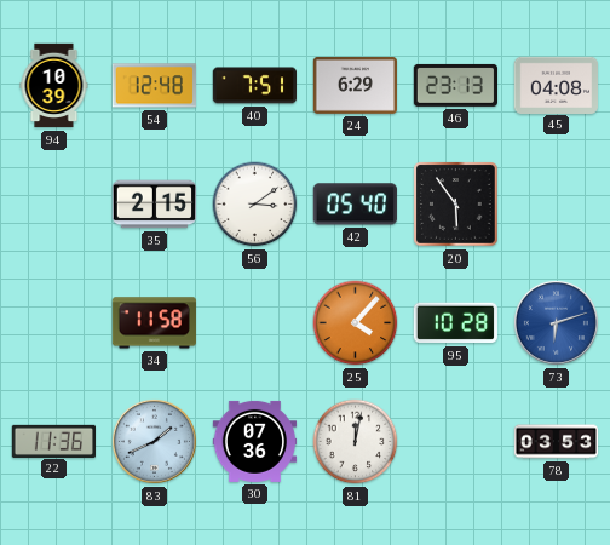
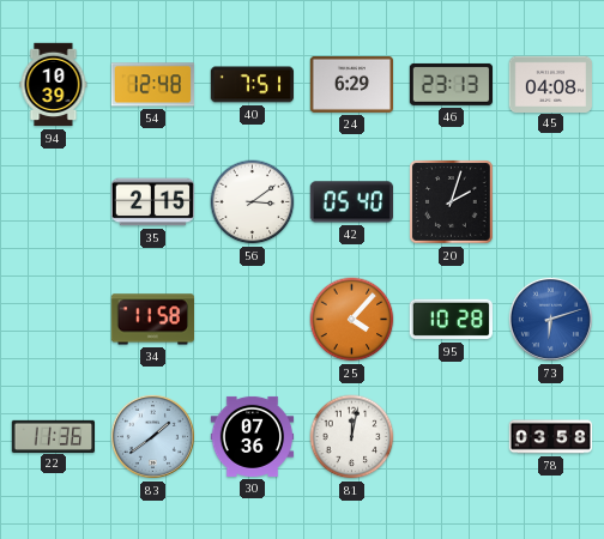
20: 5:54 -> 2:03 (452, 202)
83: 1:41 -> 1:39 (152, 436)
78: 03:53 -> 03:58 (551, 437)
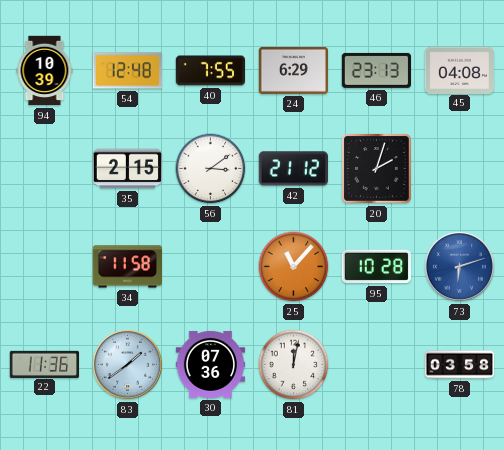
40: 7:51 -> 7:55 (210, 71)
42: 05:40 -> 21:12 (293, 169)
25: 4:07 -> 11:07 (294, 267)
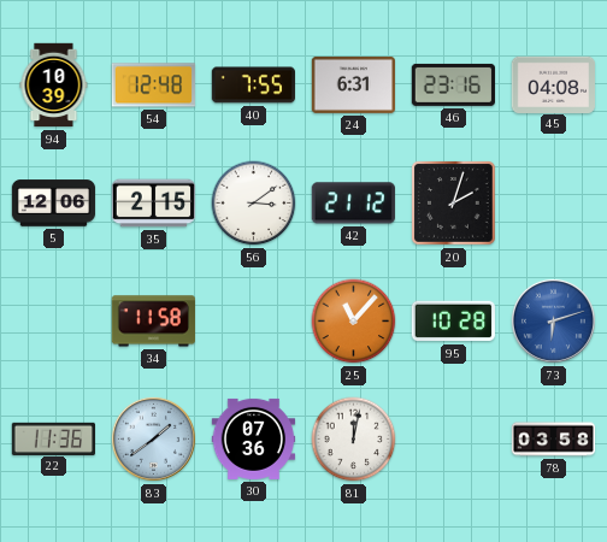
24: 6:29 -> 6:31 (353, 84)
46: 23:13 -> 23:16 (453, 84)
5: none -> 12:06 (54, 204)
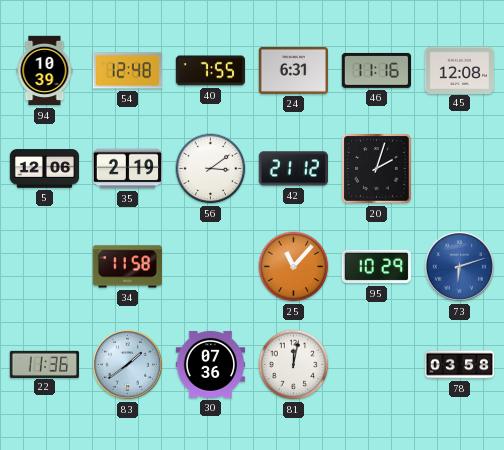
46: 23:16 -> 11:16 (376, 70)
45: 04:08 -> 12:08 (460, 70)
35: 2:15 -> 2:19 (128, 169)
95: 10:28 -> 10:29 (376, 267)
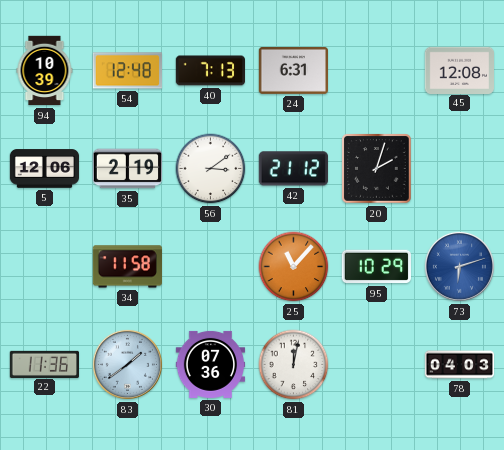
40: 7:55 -> 7:13 (210, 71)
46: 11:16 -> none (376, 70)
78: 03:58 -> 04:03 (460, 365)
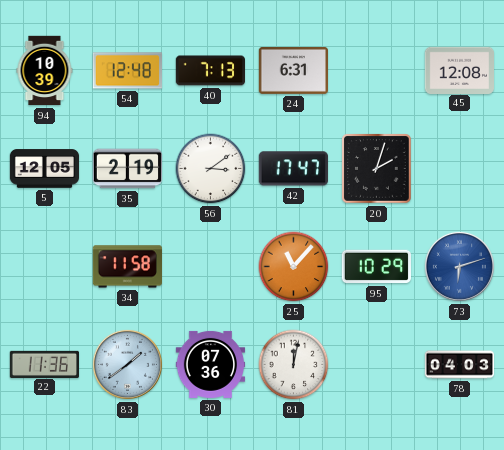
5: 12:06 -> 12:05 (45, 169)
42: 21:12 -> 17:47 (293, 169)
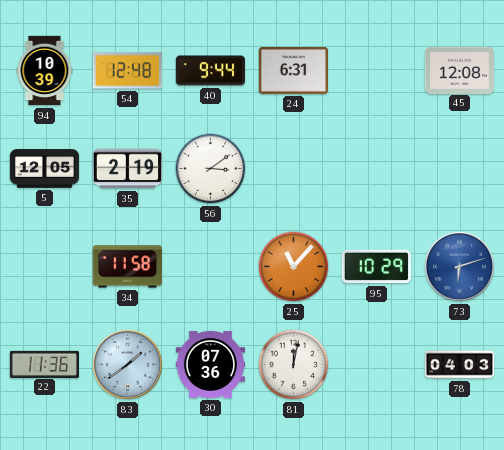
40: 7:13 -> 9:44 (210, 71)
42: 17:47 -> none (293, 169)
20: 2:03 -> none (377, 169)
